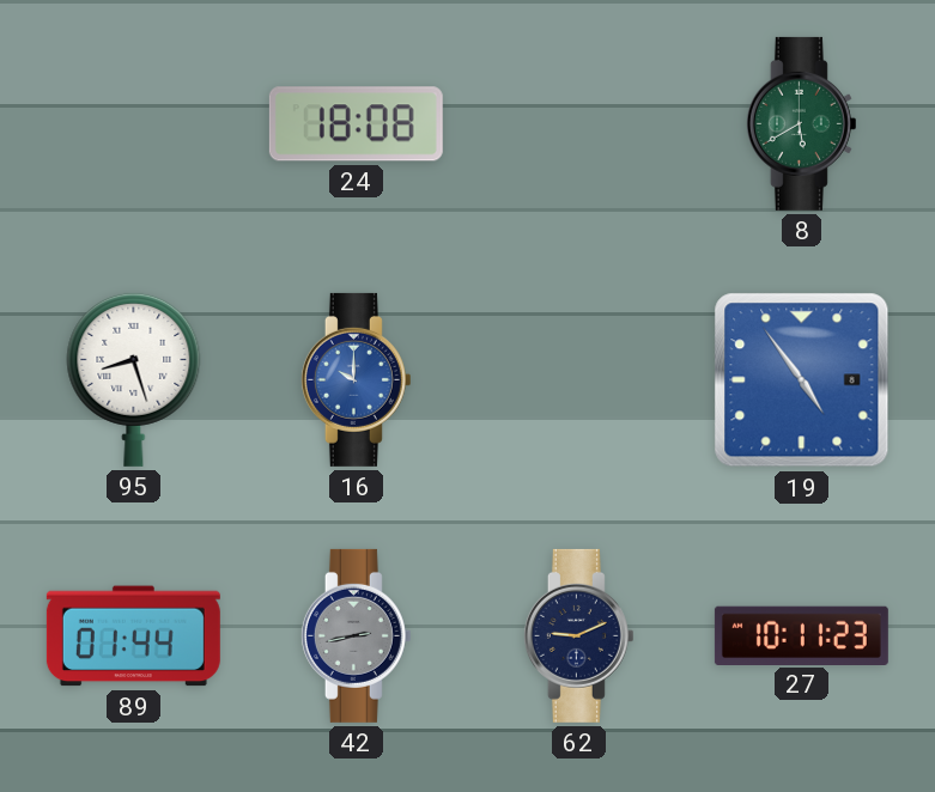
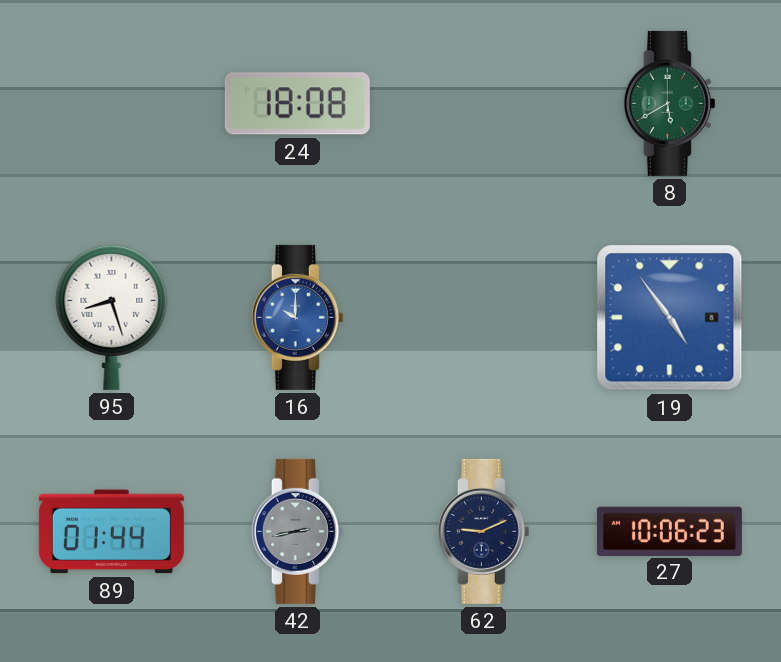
27: 10:11 -> 10:06 (669, 531)
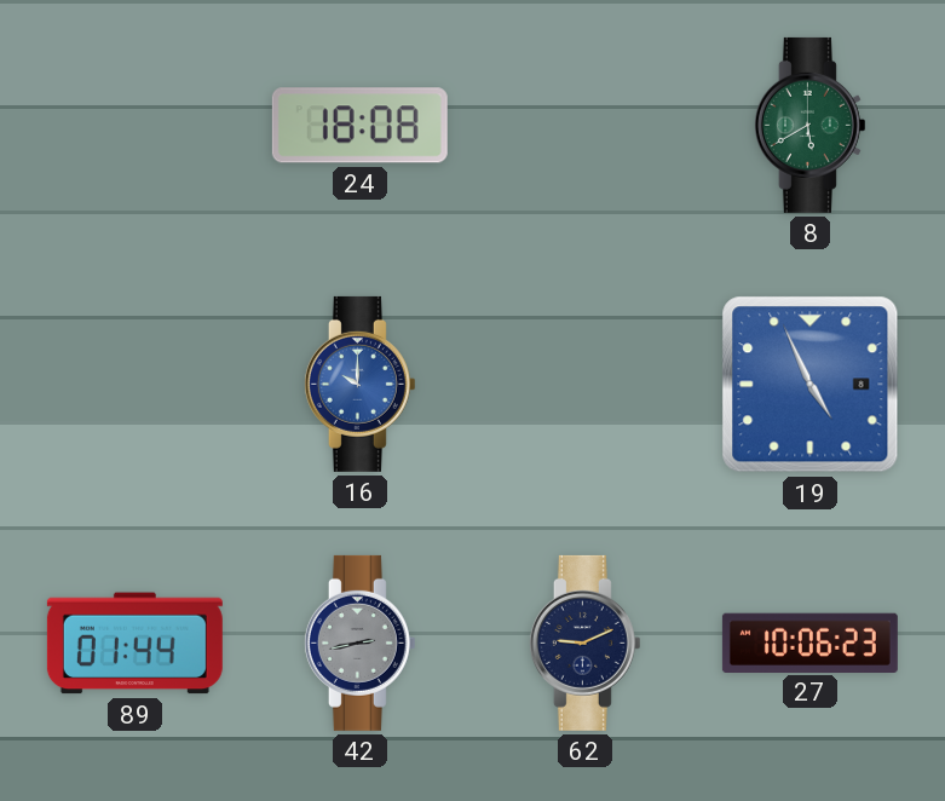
95: 8:27 -> none (112, 317)
19: 4:54 -> 4:56 (811, 385)
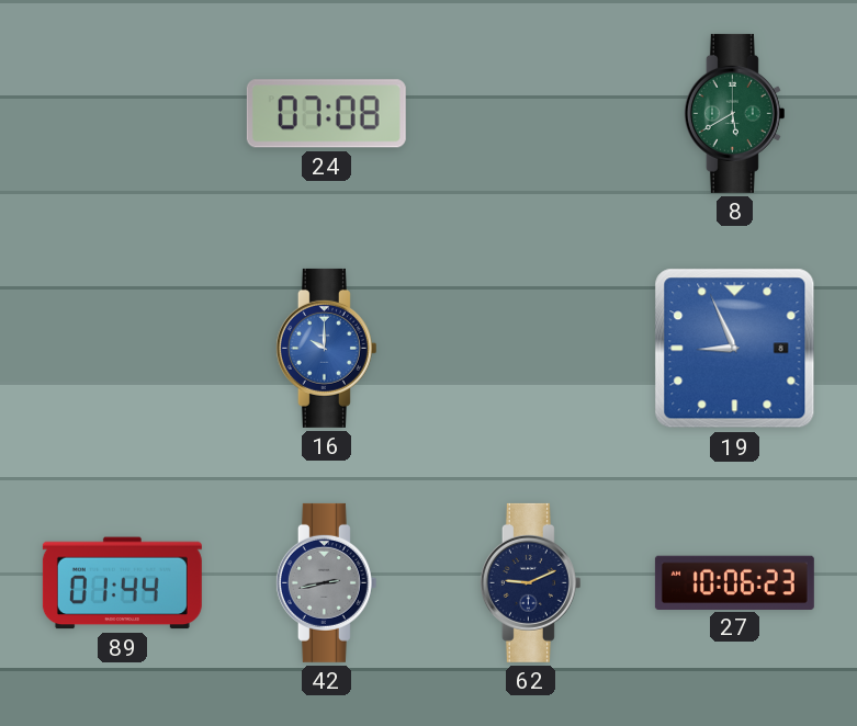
24: 18:08 -> 07:08 (326, 114)
19: 4:56 -> 8:56 (735, 349)
